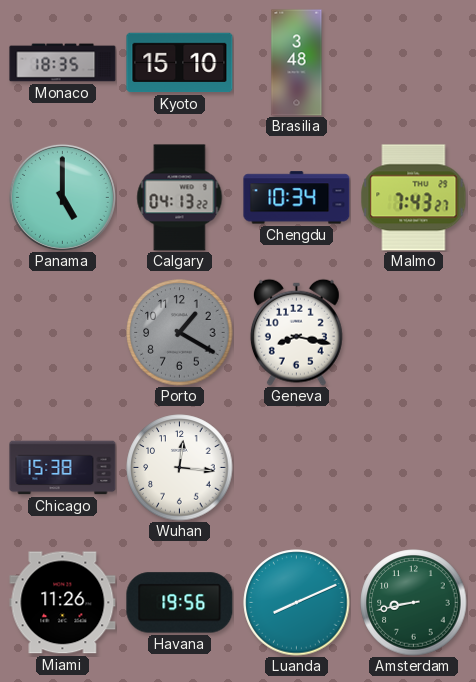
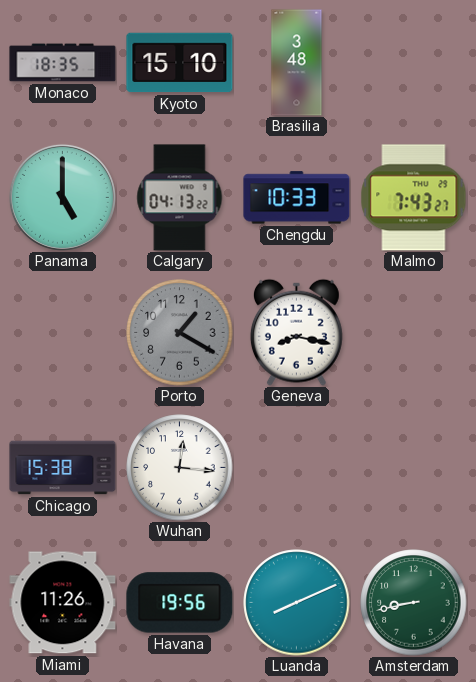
Chengdu: 10:34 -> 10:33 (297, 198)
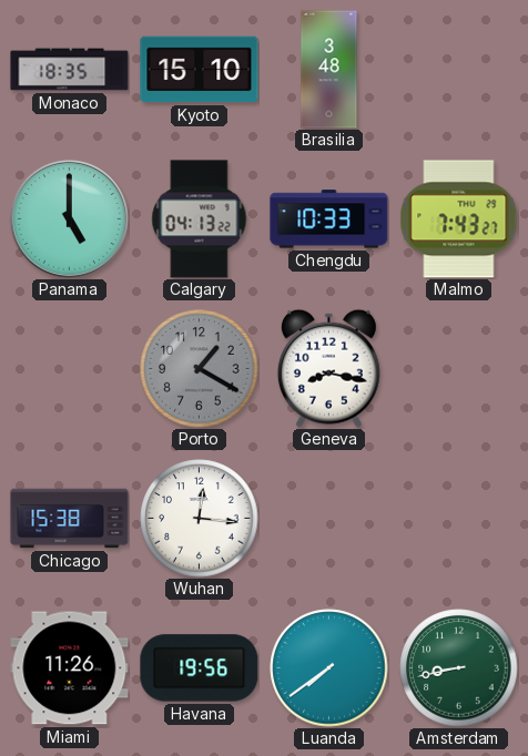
Luanda: 8:11 -> 7:39 (329, 668)
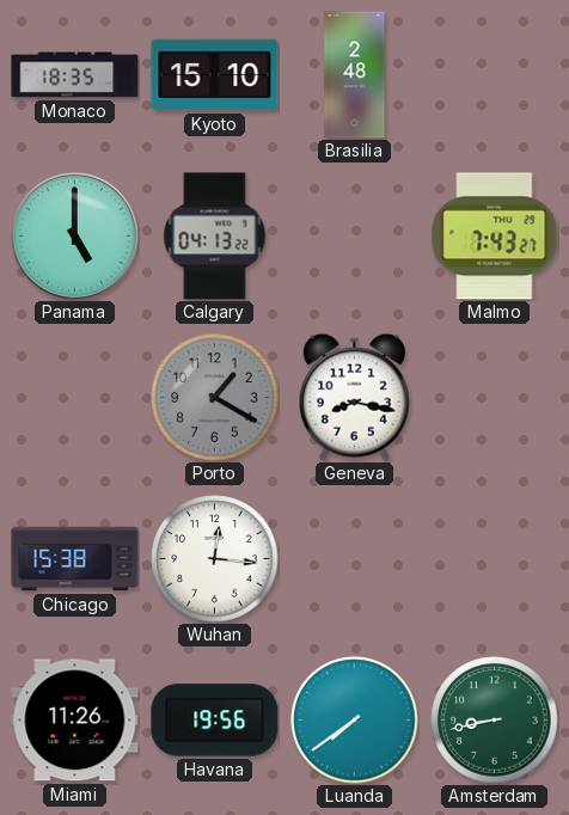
Brasilia: 3:48 -> 2:48 (355, 75)
Chengdu: 10:33 -> none (329, 219)
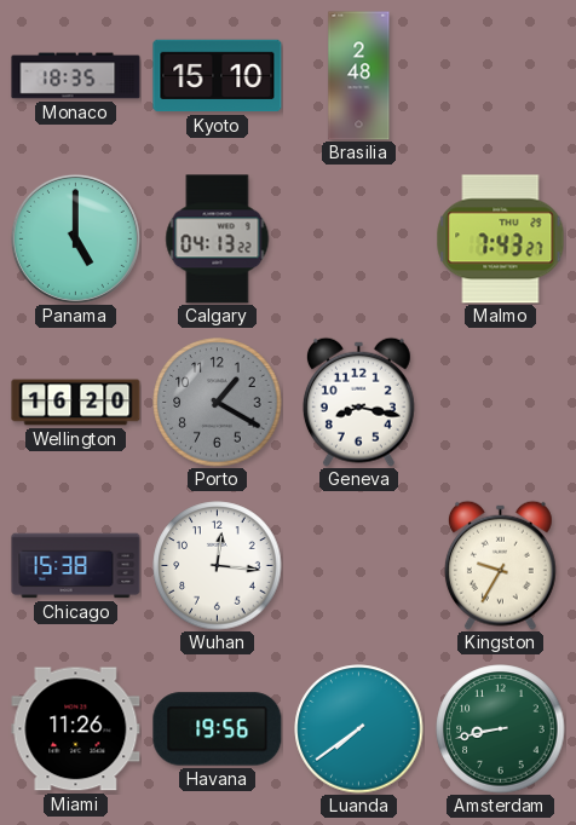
Wellington: none -> 16:20 (76, 403)
Kingston: none -> 9:35 (500, 565)
